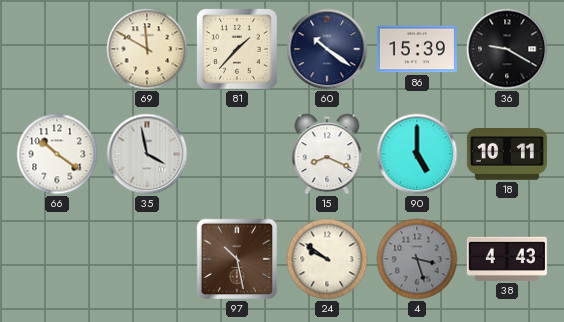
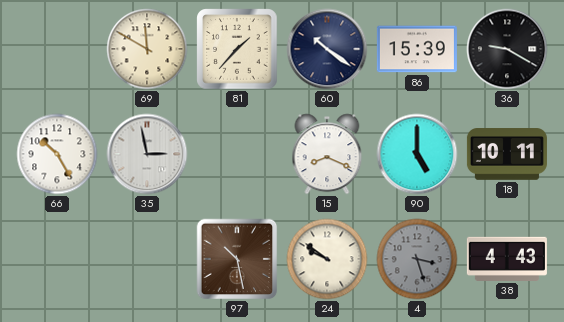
66: 10:21 -> 10:25 (57, 154)
35: 3:58 -> 2:58 (147, 154)
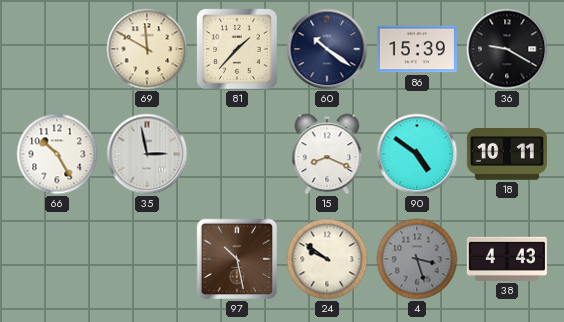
90: 5:00 -> 4:51 (417, 154)
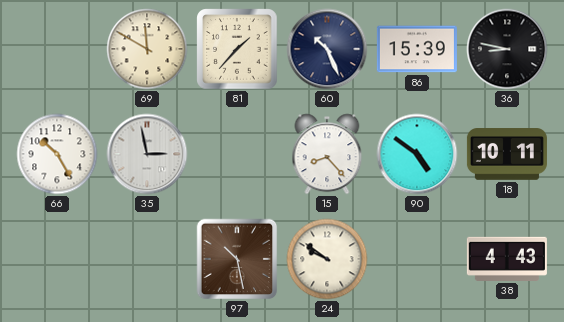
60: 10:21 -> 10:26 (327, 49)
36: 9:20 -> 8:47 (507, 49)
15: 8:19 -> 8:23 (327, 154)
4: 3:27 -> none (417, 259)
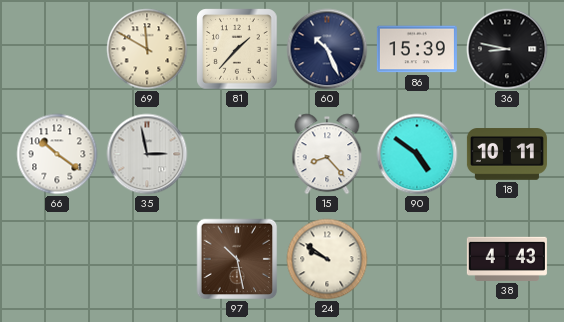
66: 10:25 -> 10:21 (57, 154)
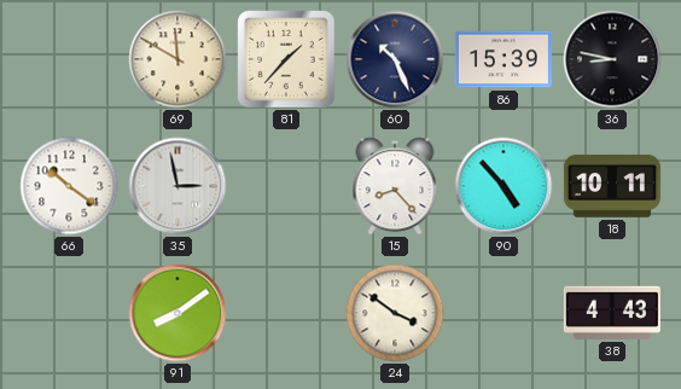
90: 4:51 -> 4:53 (504, 186)
91: none -> 8:09 (177, 313)
97: 10:28 -> none (237, 259)
24: 9:51 -> 3:51 (395, 313)
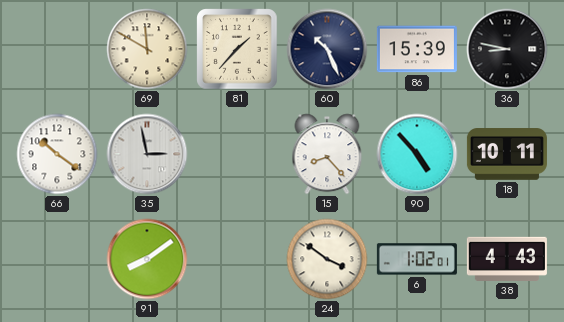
6: none -> 1:02 (417, 259)
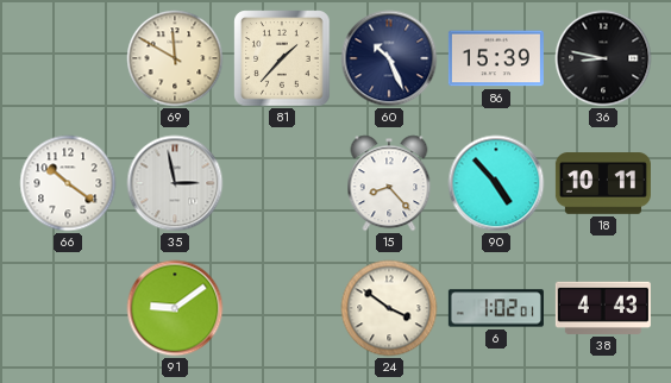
91: 8:09 -> 9:09 (175, 308)
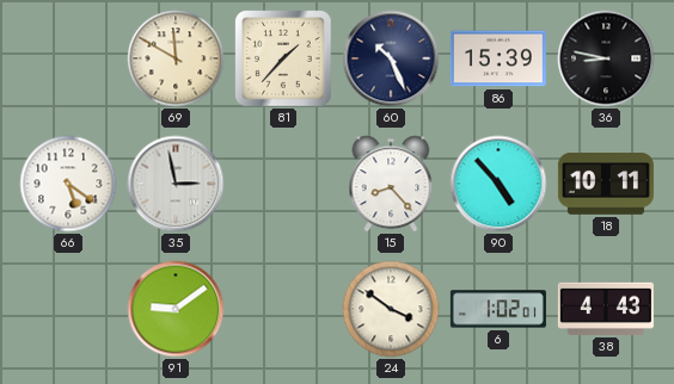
66: 10:21 -> 5:21 (68, 184)
